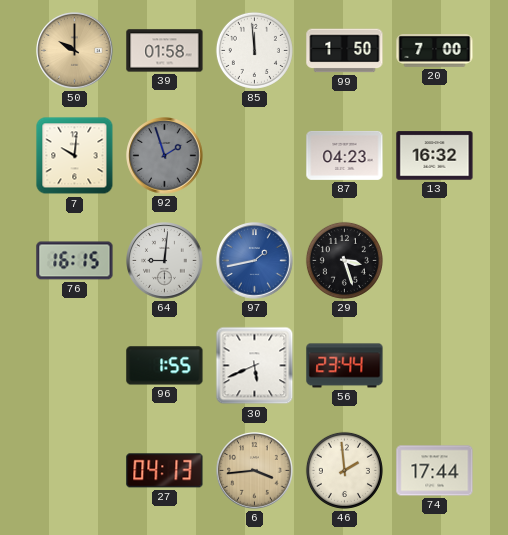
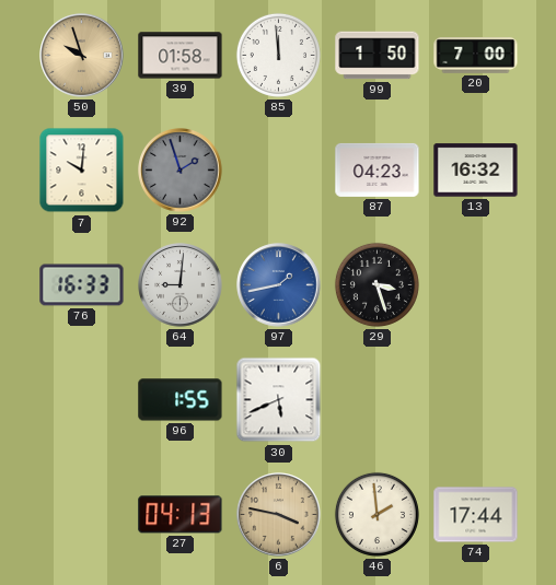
50: 10:00 -> 9:57 (82, 56)
76: 16:15 -> 16:33 (82, 285)
56: 23:44 -> none (345, 366)
6: 3:44 -> 3:47 (279, 515)
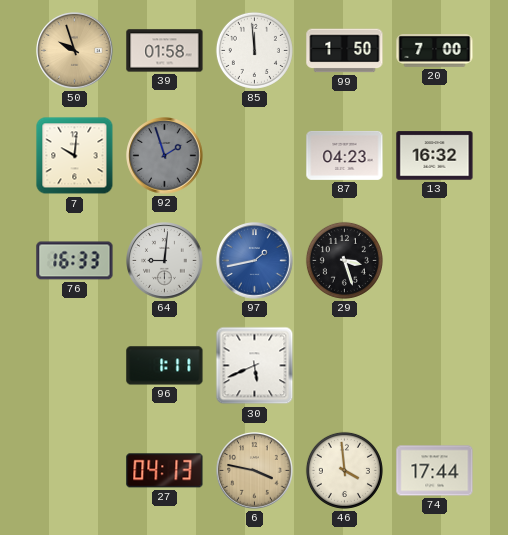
96: 1:55 -> 1:11 (165, 366)
46: 1:59 -> 3:59 (344, 470)
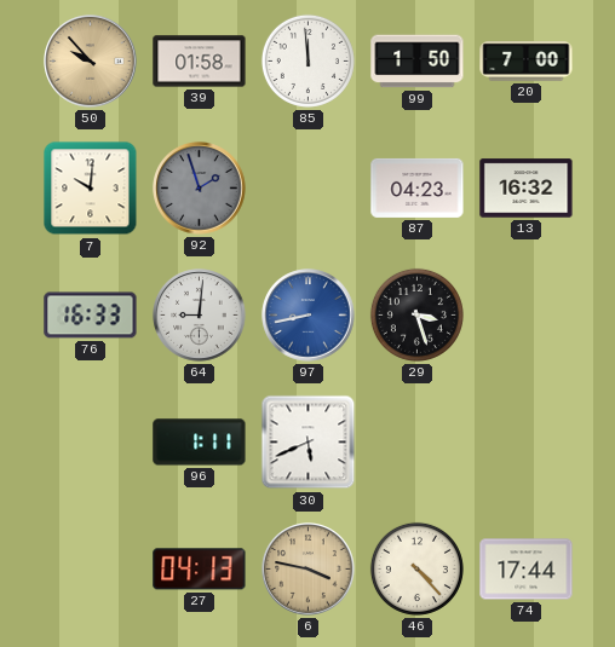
50: 9:57 -> 9:53 (91, 62)
97: 1:43 -> 8:43 (309, 316)
46: 3:59 -> 4:23 (416, 568)
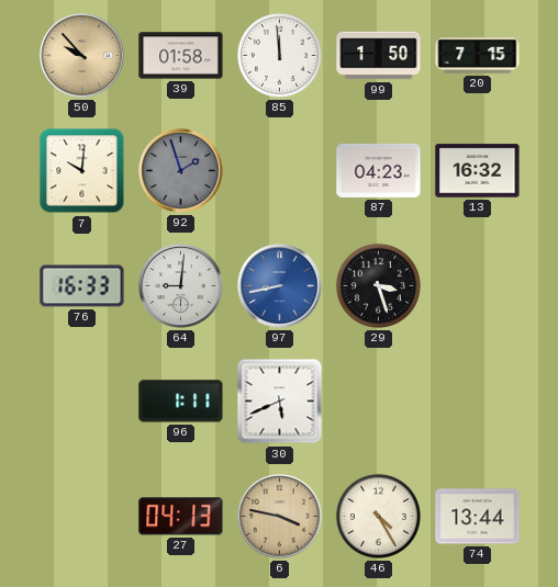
20: 7:00 -> 7:15 (478, 56)
46: 4:23 -> 4:25 (378, 516)
74: 17:44 -> 13:44 (478, 517)
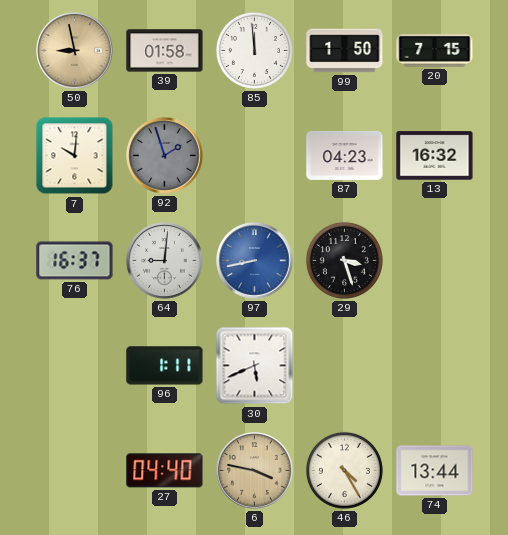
50: 9:53 -> 8:58 (75, 51)
76: 16:33 -> 16:37 (75, 261)
27: 04:13 -> 04:40 (165, 471)
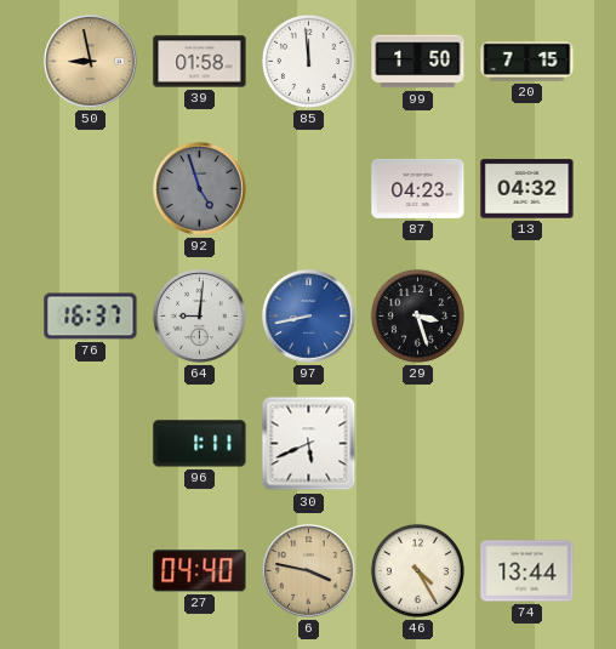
7: 10:01 -> none (75, 156)
92: 1:57 -> 4:57 (200, 189)
13: 16:32 -> 04:32 (527, 189)
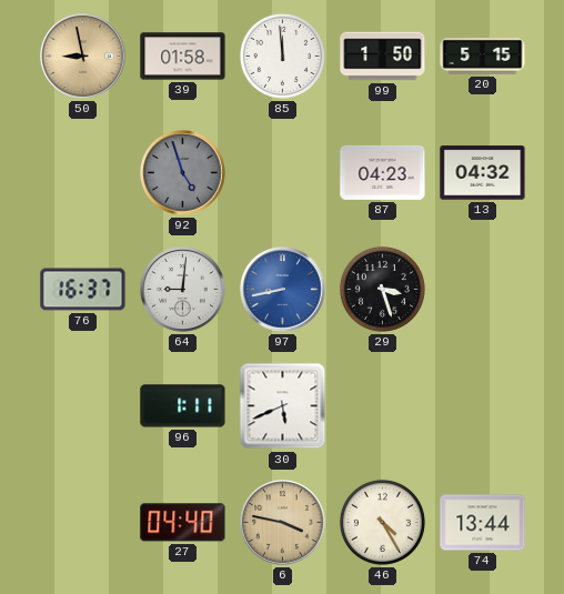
20: 7:15 -> 5:15 (483, 57)
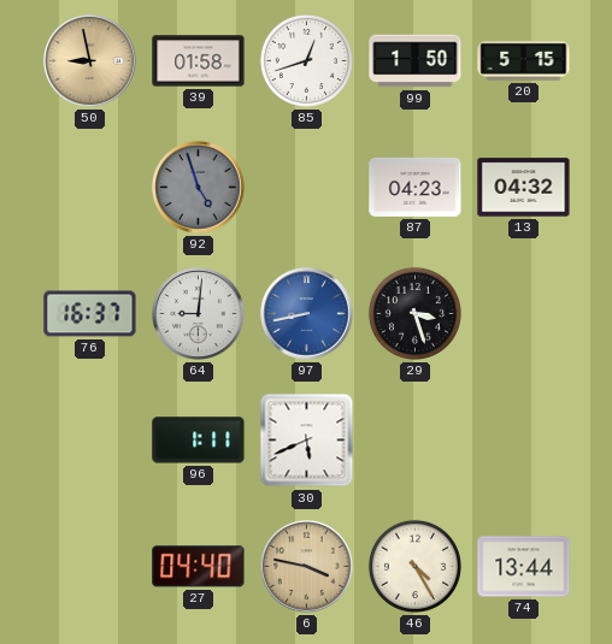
85: 11:59 -> 12:42 (306, 60)
